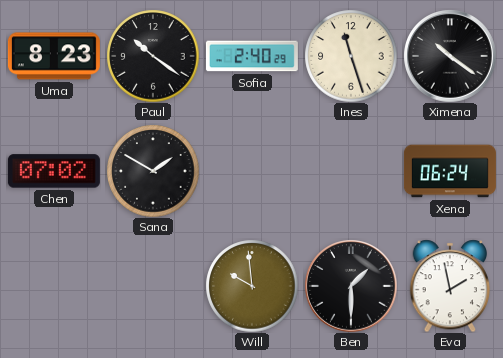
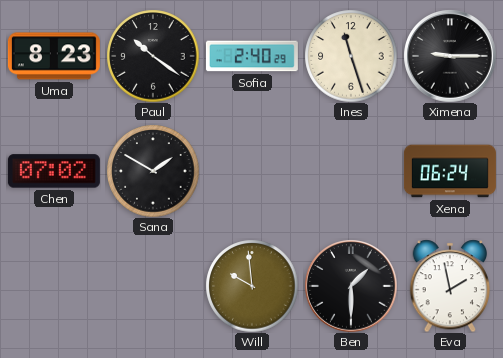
Ximena: 10:21 -> 9:15 (450, 56)
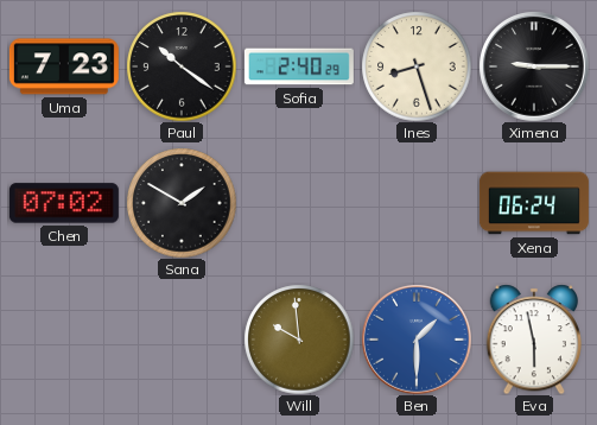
Uma: 8:23 -> 7:23 (64, 66)
Ines: 11:27 -> 8:27 (417, 66)
Ben dial: black -> blue (417, 340)
Eva: 1:58 -> 5:58 (534, 340)
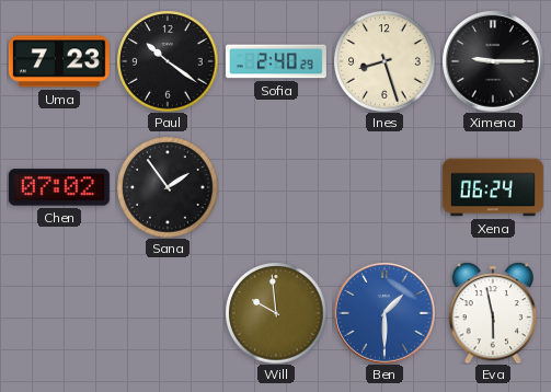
Sana: 1:50 -> 1:54 (168, 187)
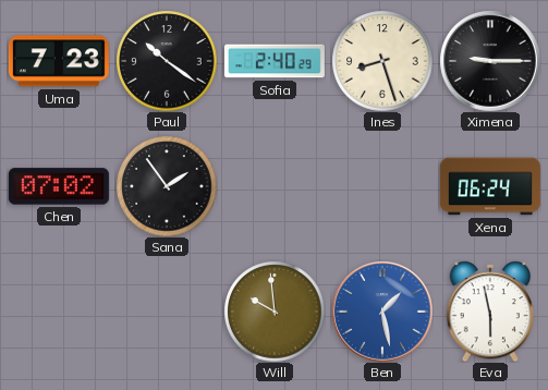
Ben: 1:30 -> 1:28 (382, 312)
